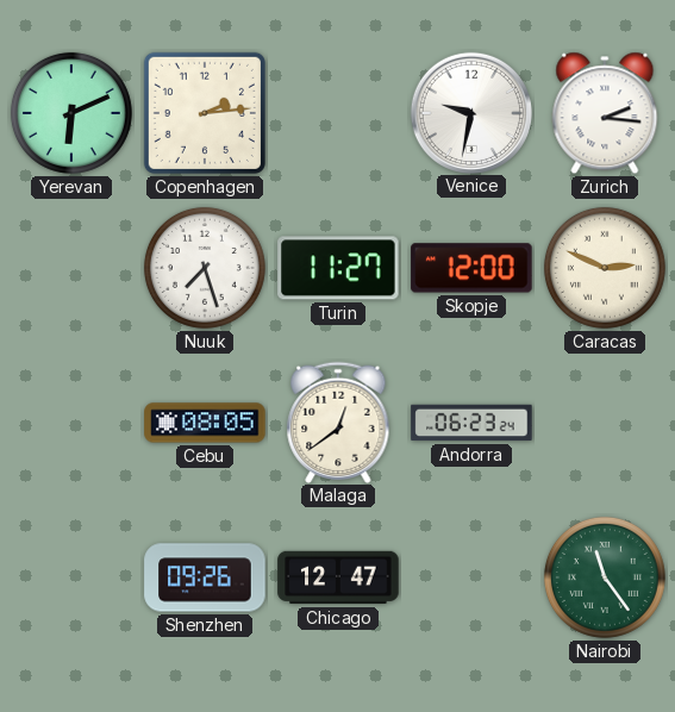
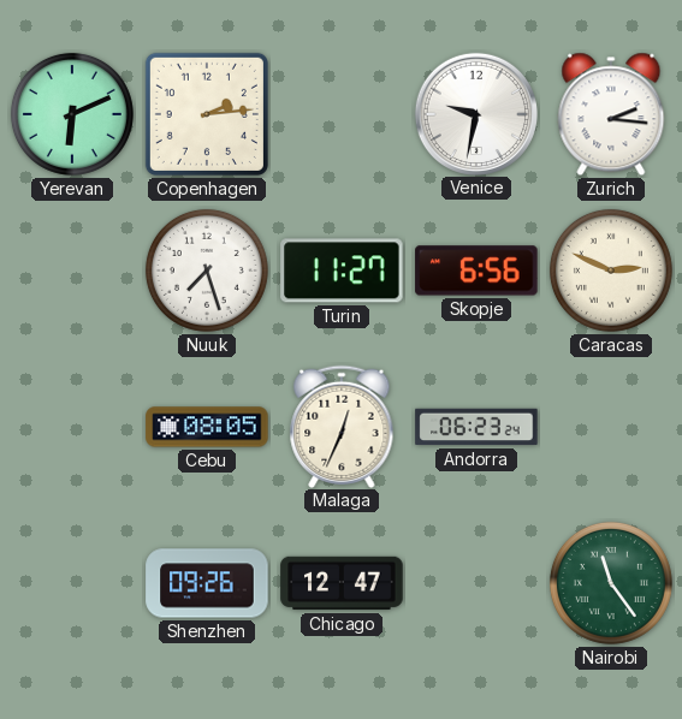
Skopje: 12:00 -> 6:56 (476, 271)
Malaga: 12:39 -> 12:34 (342, 426)
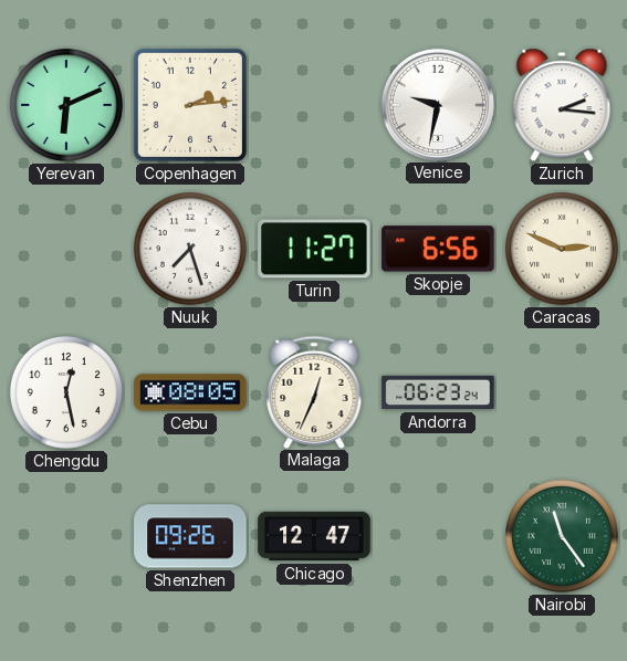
Chengdu: none -> 12:28 (66, 392)
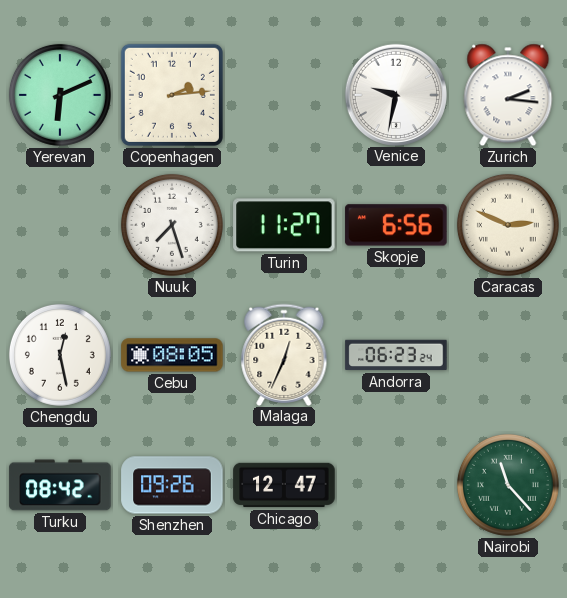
Turku: none -> 08:42 (60, 485)
Nairobi: 11:24 -> 11:23 (508, 485)
